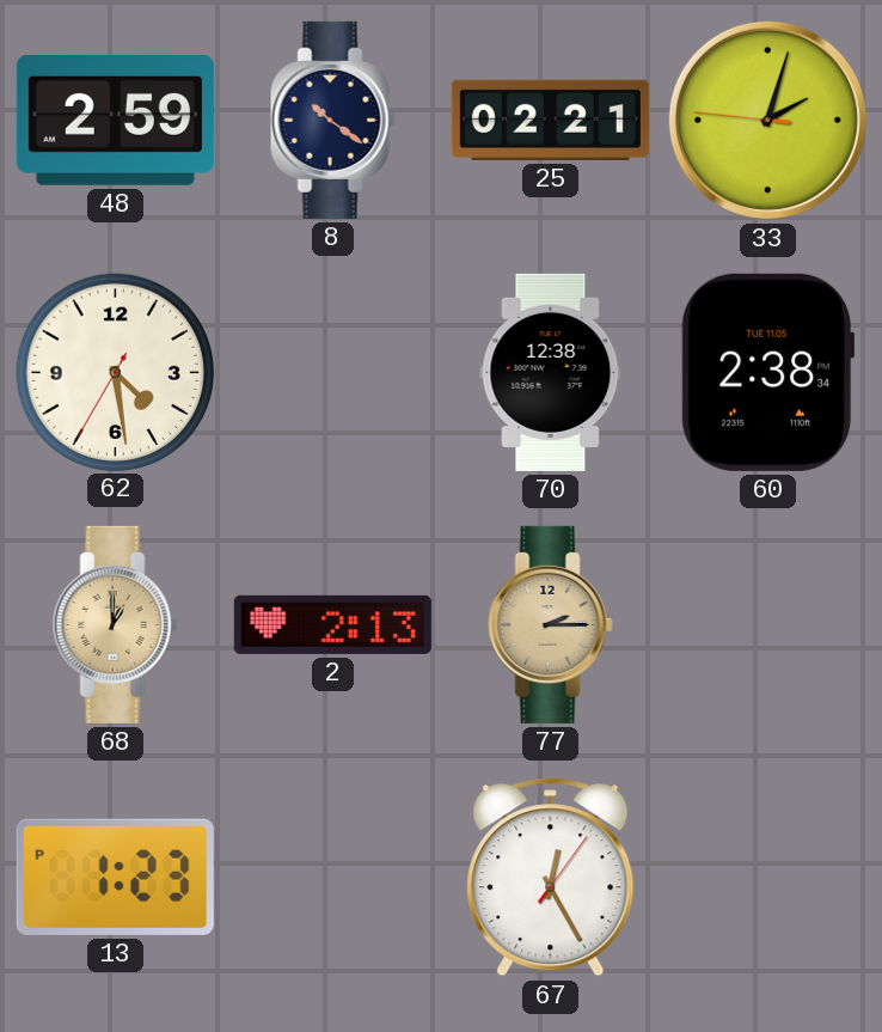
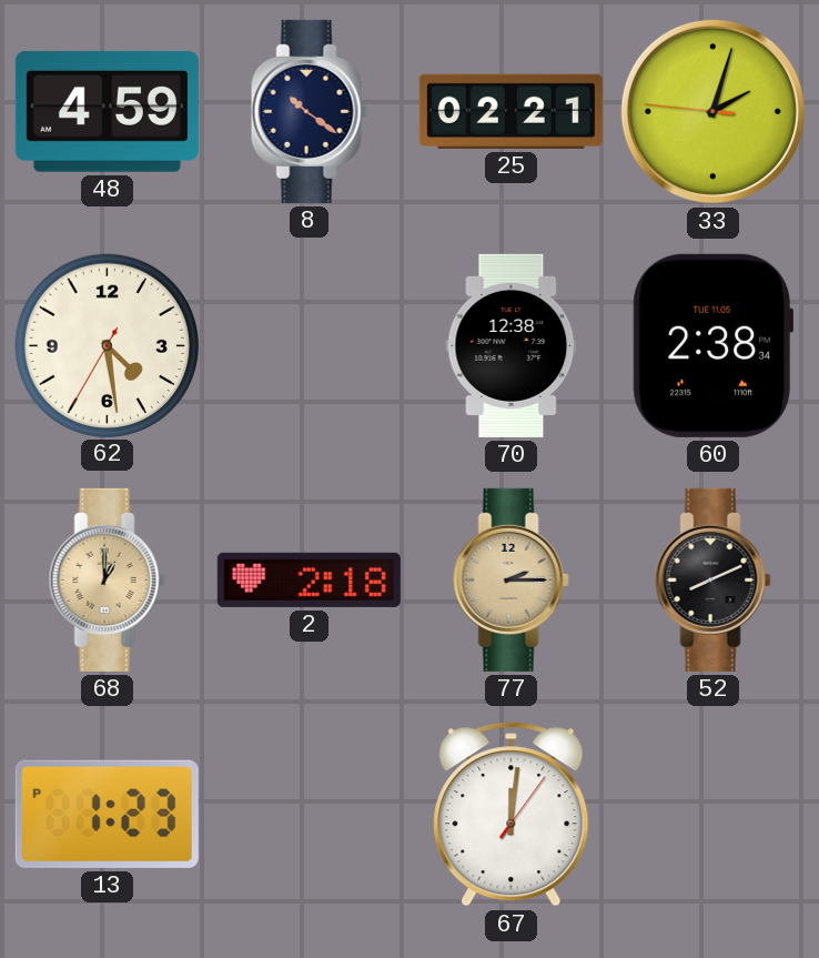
48: 2:59 -> 4:59 (107, 111)
2: 2:13 -> 2:18 (309, 579)
52: none -> 8:11 (712, 579)
67: 12:25 -> 12:01 (512, 815)
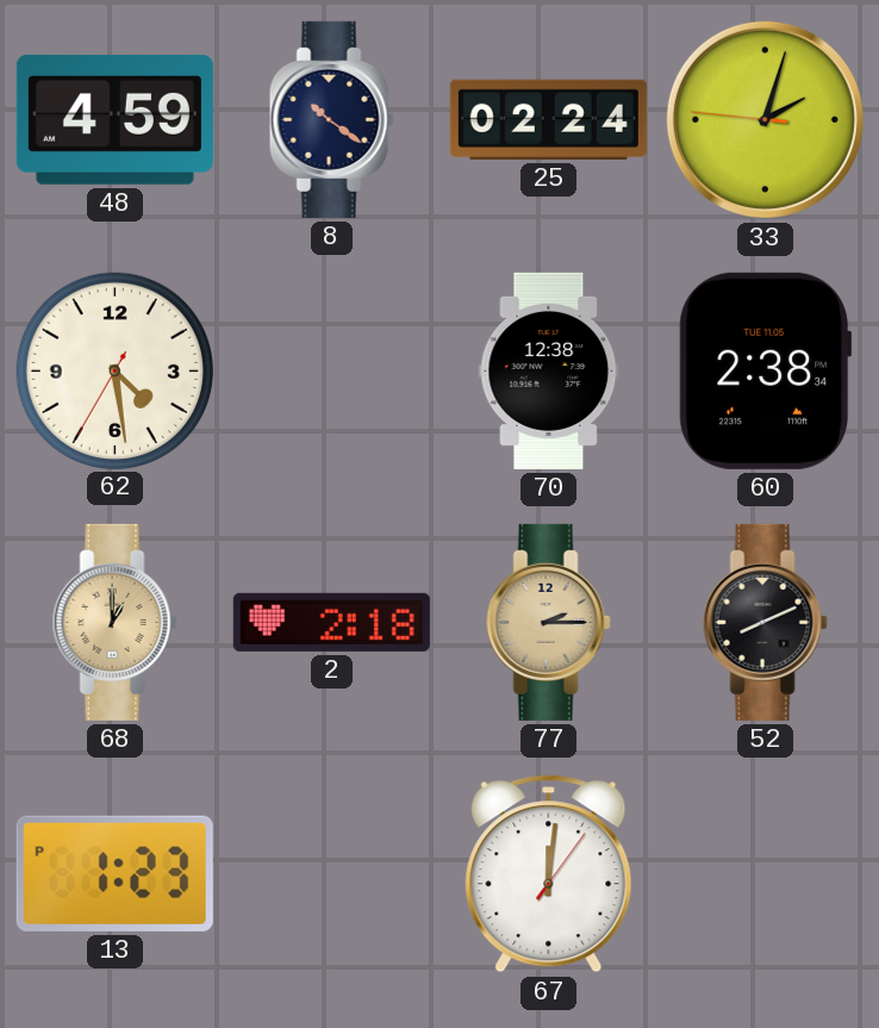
25: 02:21 -> 02:24 (548, 119)
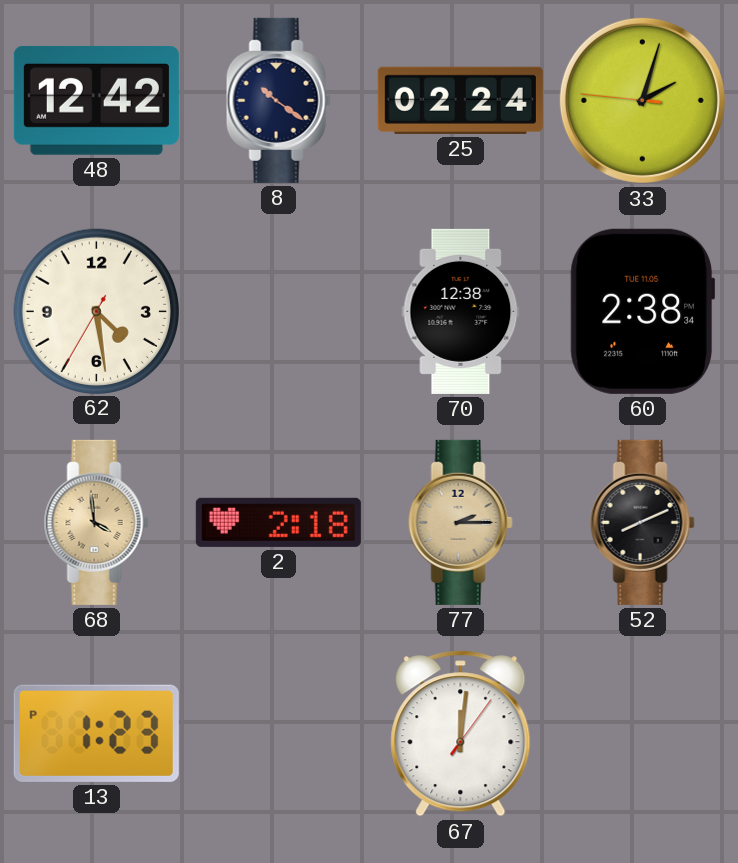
48: 4:59 -> 12:42 (96, 100)
68: 1:00 -> 3:59 (96, 522)
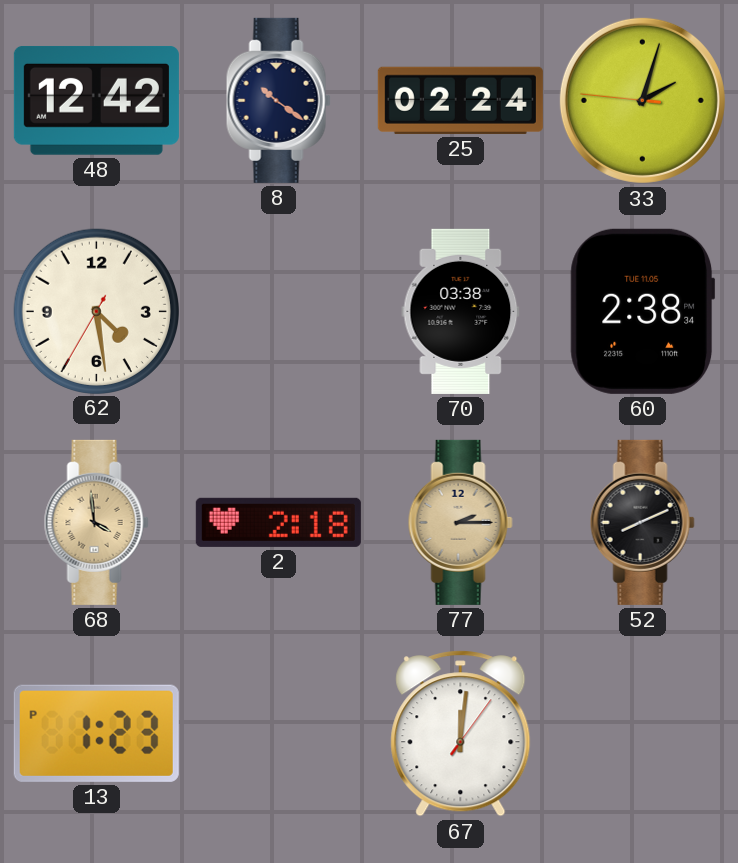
70: 12:38 -> 03:38 (461, 311)
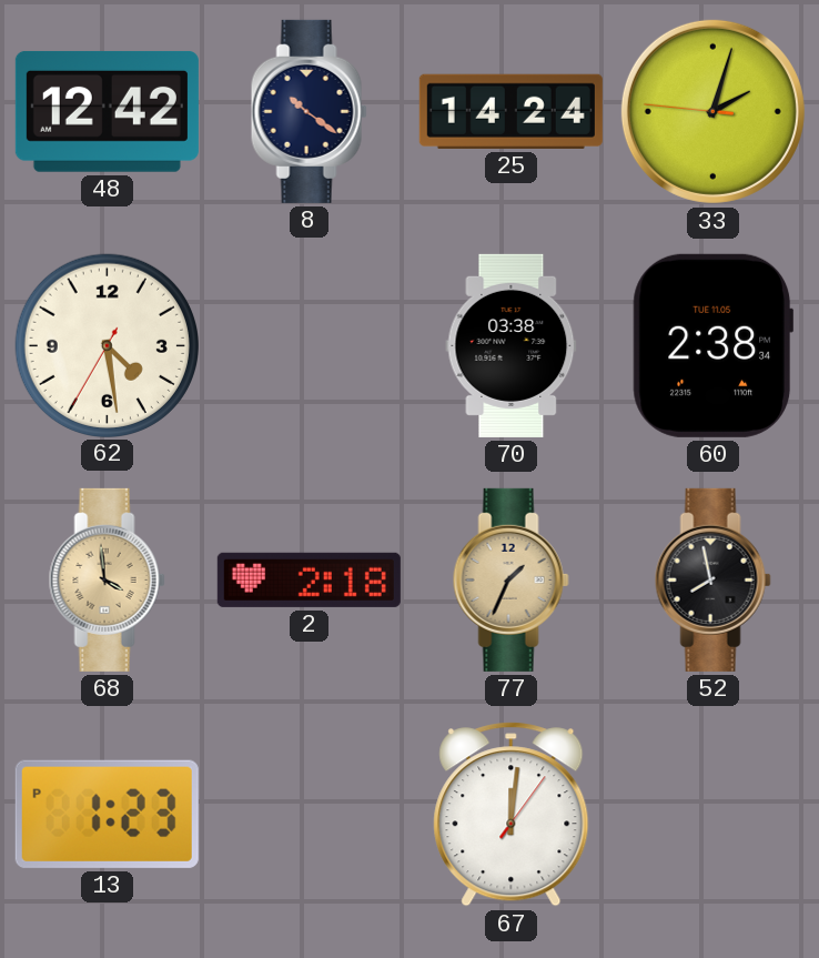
25: 02:24 -> 14:24 (510, 111)
77: 2:15 -> 1:34 (510, 579)
52: 8:11 -> 7:58 (712, 579)
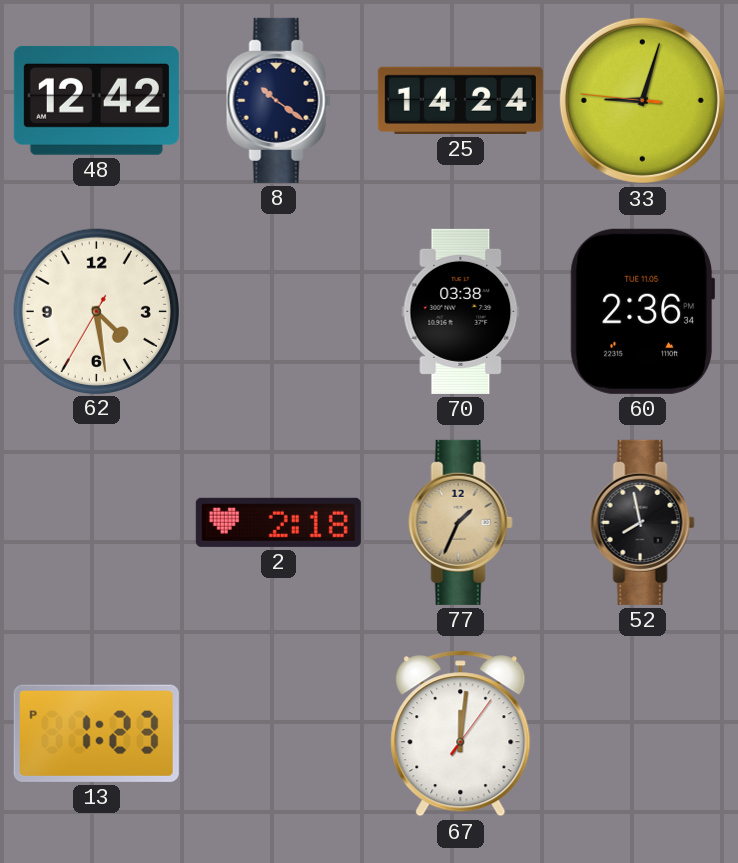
33: 2:02 -> 9:02 (642, 100)
60: 2:38 -> 2:36 (643, 311)
68: 3:59 -> none (107, 579)
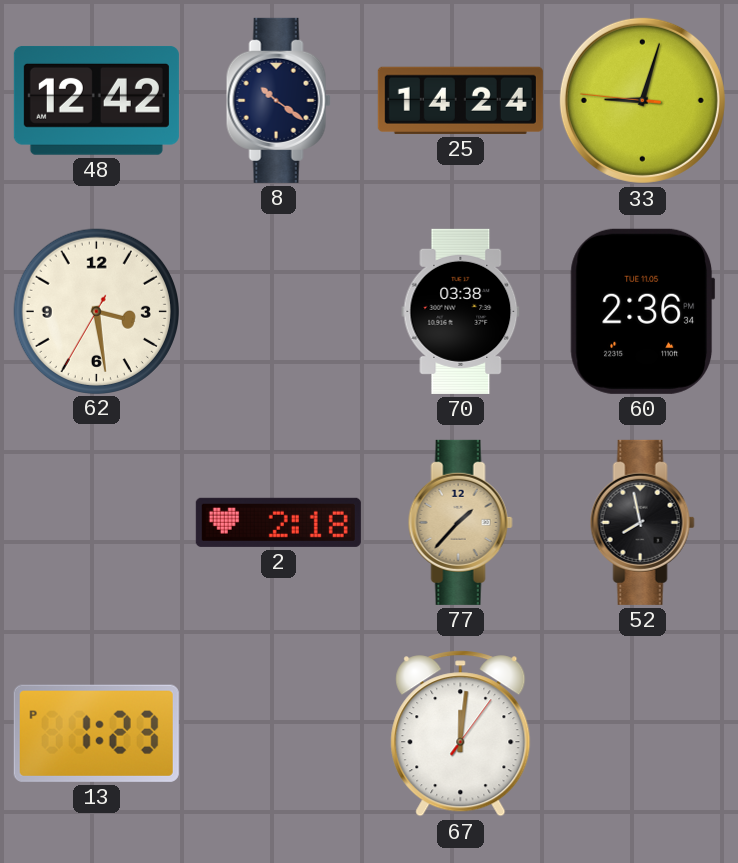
62: 4:28 -> 3:28 (96, 311)
77: 1:34 -> 1:37 (460, 522)
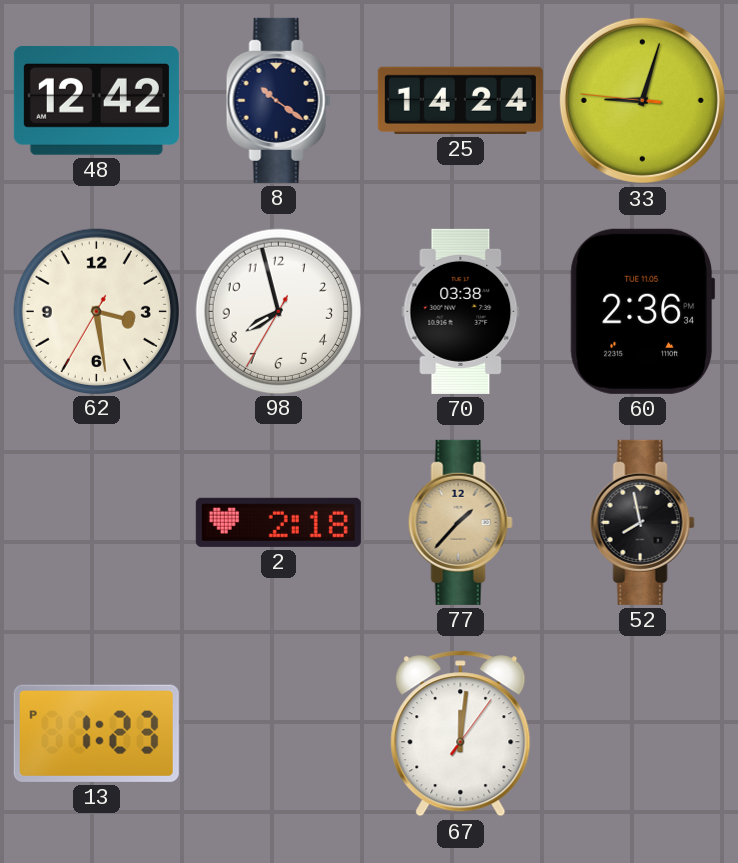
98: none -> 7:57 (278, 311)
